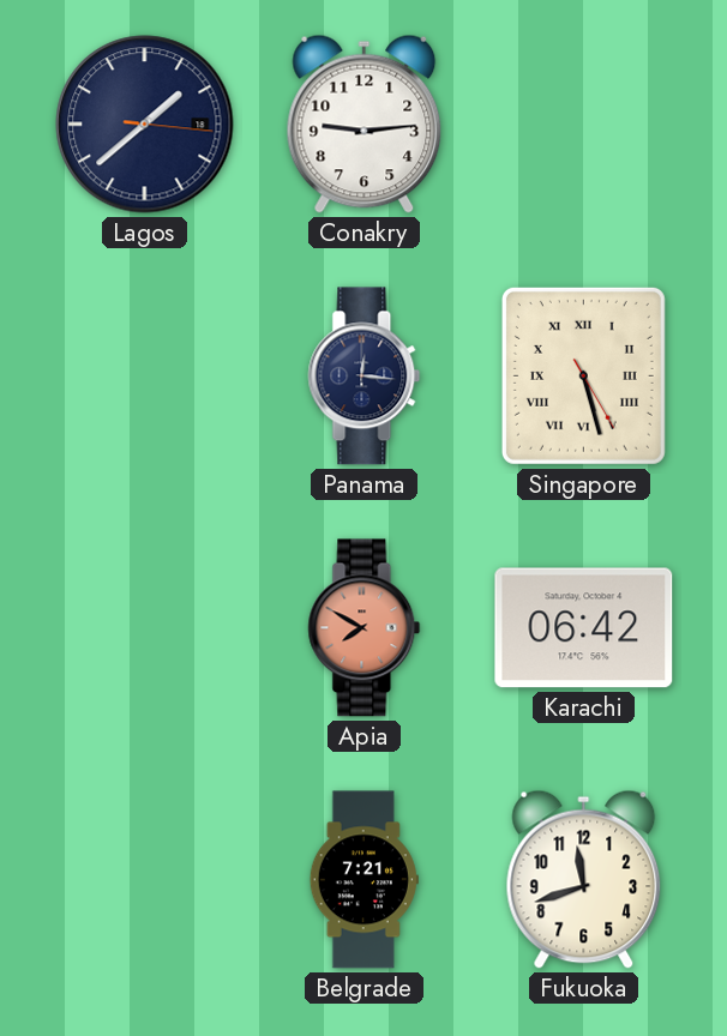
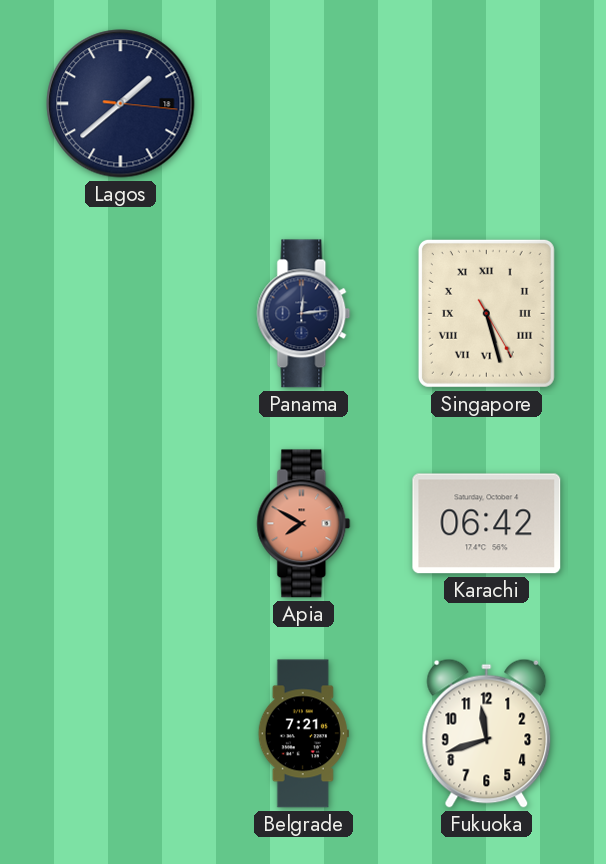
Conakry: 9:14 -> none (365, 124)
Panama: 12:16 -> 12:14 (304, 314)
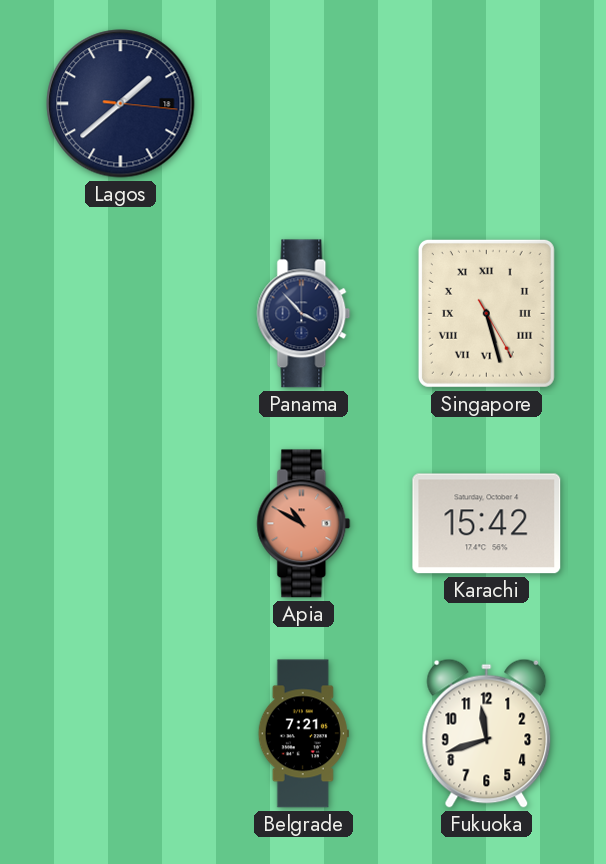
Panama: 12:14 -> 3:53 (304, 314)
Apia: 7:50 -> 10:50 (304, 524)
Karachi: 06:42 -> 15:42 (487, 524)
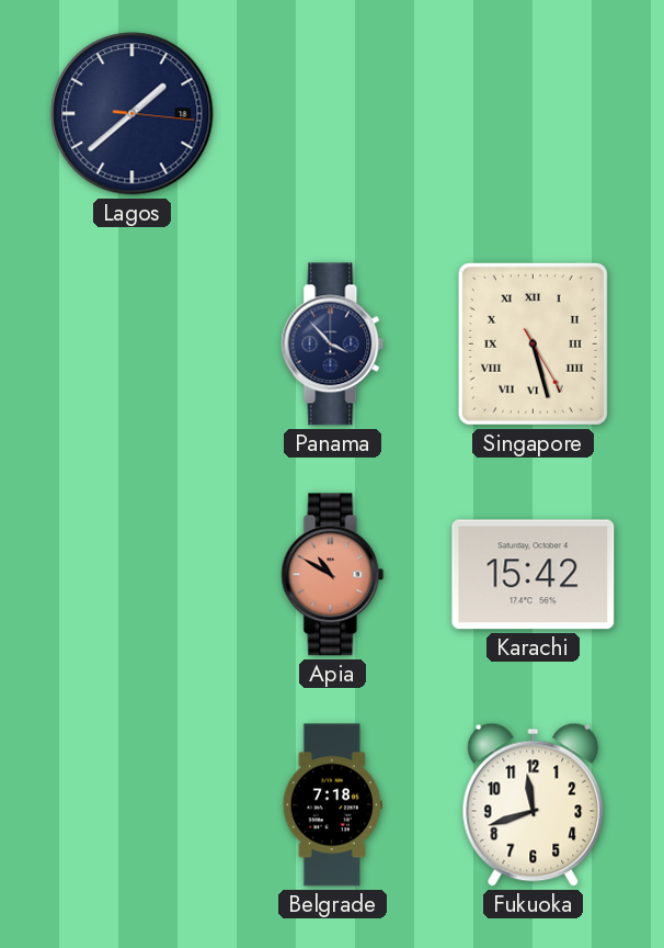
Belgrade: 7:21 -> 7:18 (332, 805)
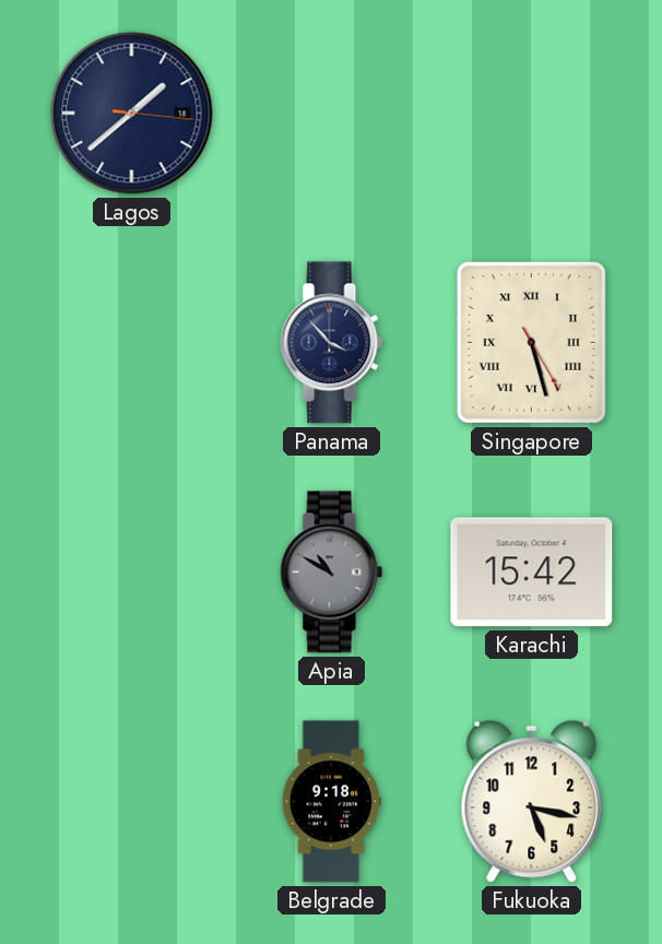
Apia dial: salmon -> grey (332, 573)
Belgrade: 7:18 -> 9:18 (331, 802)
Fukuoka: 11:42 -> 5:17 (532, 801)
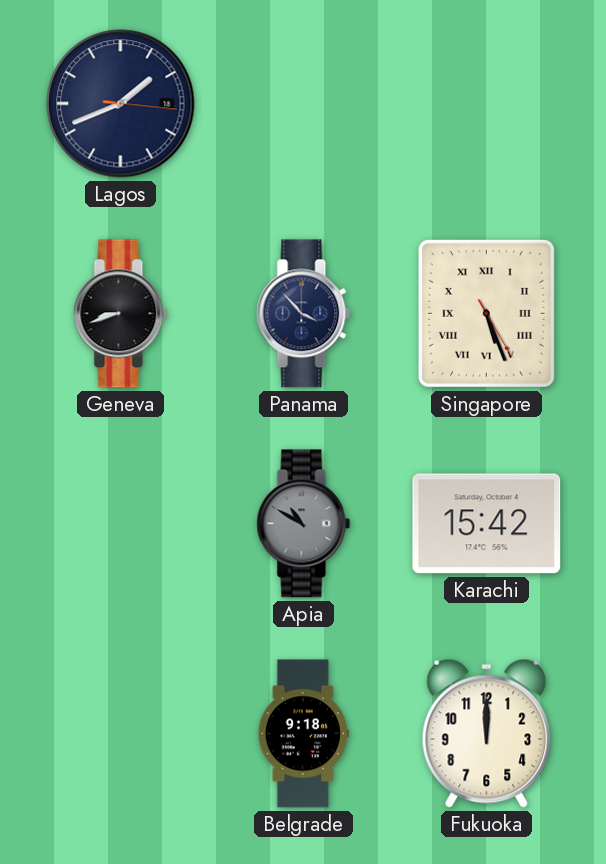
Lagos: 1:38 -> 1:41 (121, 104)
Geneva: none -> 8:42 (121, 314)
Singapore: 5:27 -> 5:26 (486, 313)
Fukuoka: 5:17 -> 12:00 (487, 733)
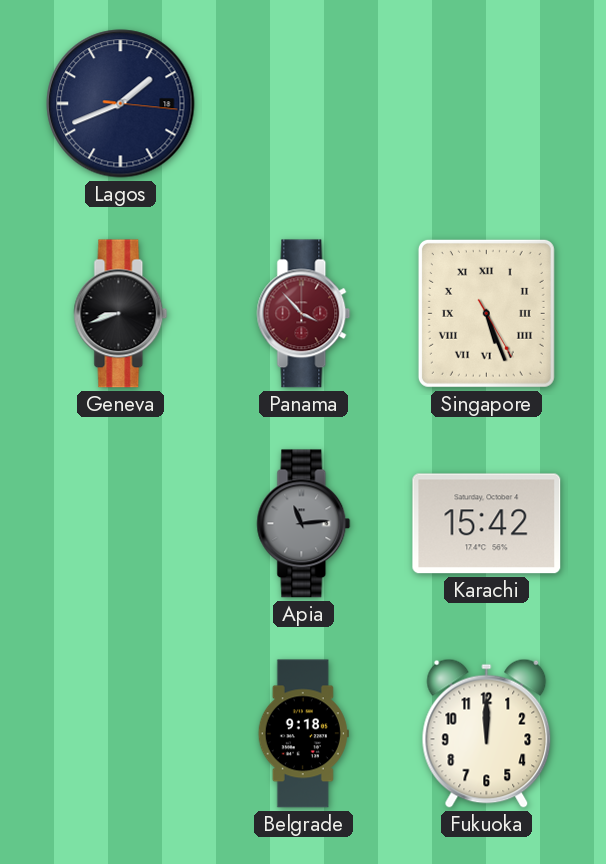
Panama dial: navy -> burgundy (304, 314)
Apia: 10:50 -> 11:14 (304, 524)
